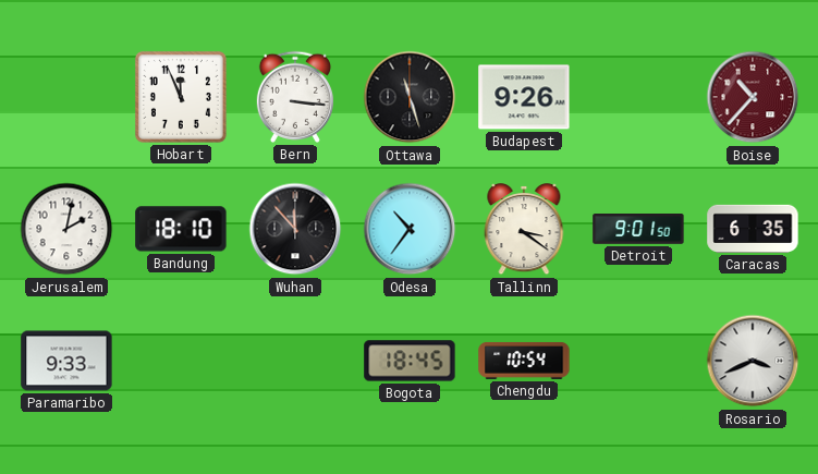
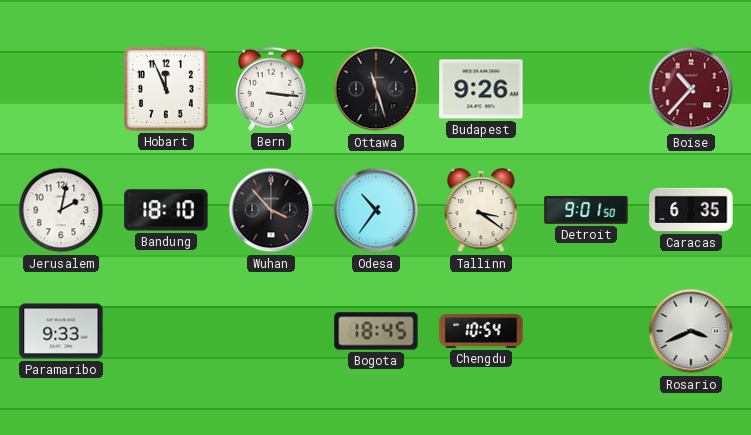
Wuhan: 11:53 -> 3:53 (271, 210)
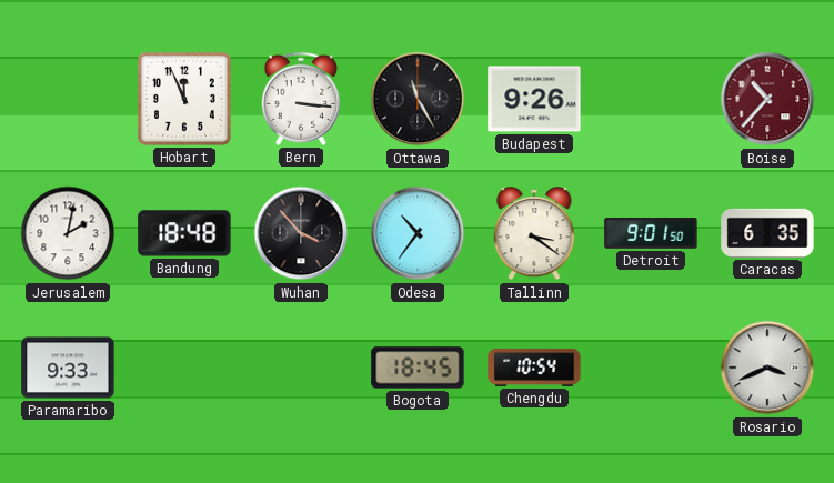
Ottawa: 11:27 -> 11:25 (418, 99)
Bandung: 18:10 -> 18:48 (184, 233)
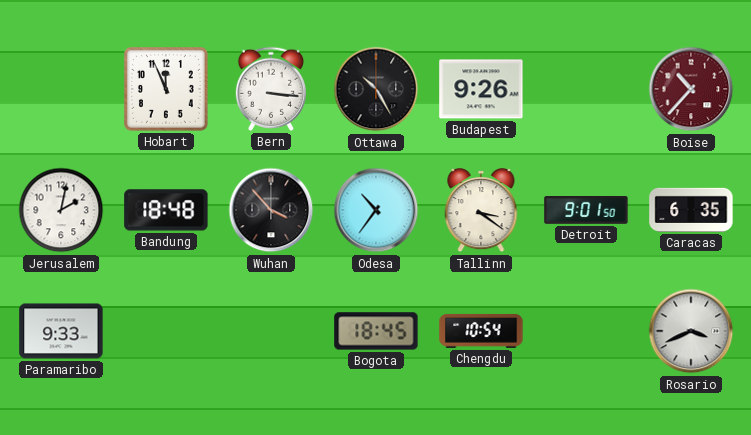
Ottawa: 11:25 -> 10:25 (376, 89)
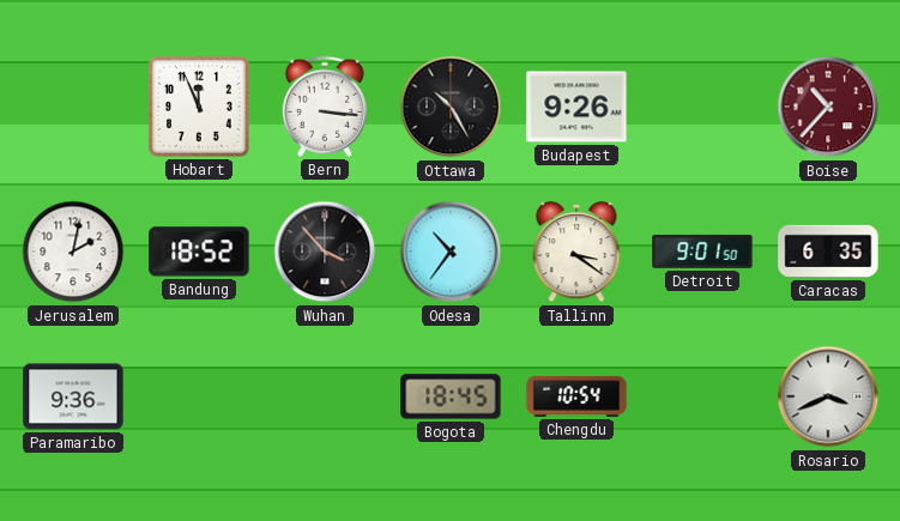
Bandung: 18:48 -> 18:52 (199, 252)
Paramaribo: 9:33 -> 9:36 (73, 396)
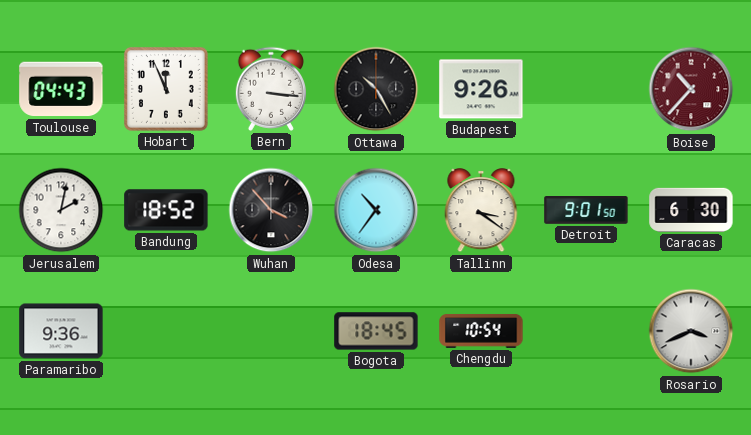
Toulouse: none -> 04:43 (61, 89)
Caracas: 6:35 -> 6:30 (691, 210)
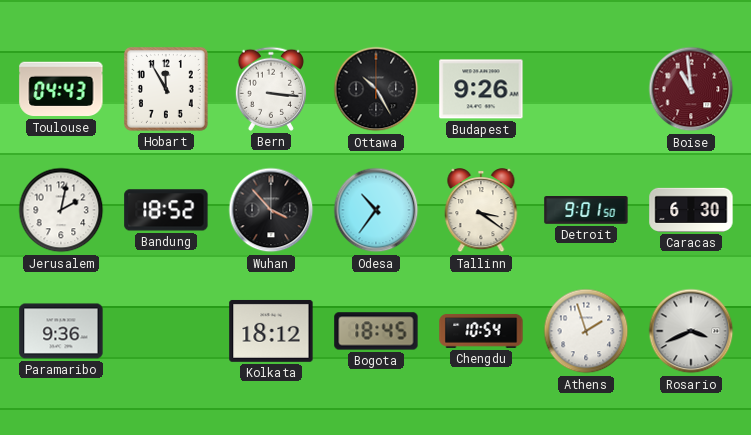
Hobart: 11:56 -> 11:55 (166, 89)
Boise: 10:37 -> 10:59 (691, 89)
Kolkata: none -> 18:12 (271, 331)
Athens: none -> 1:57 (586, 331)
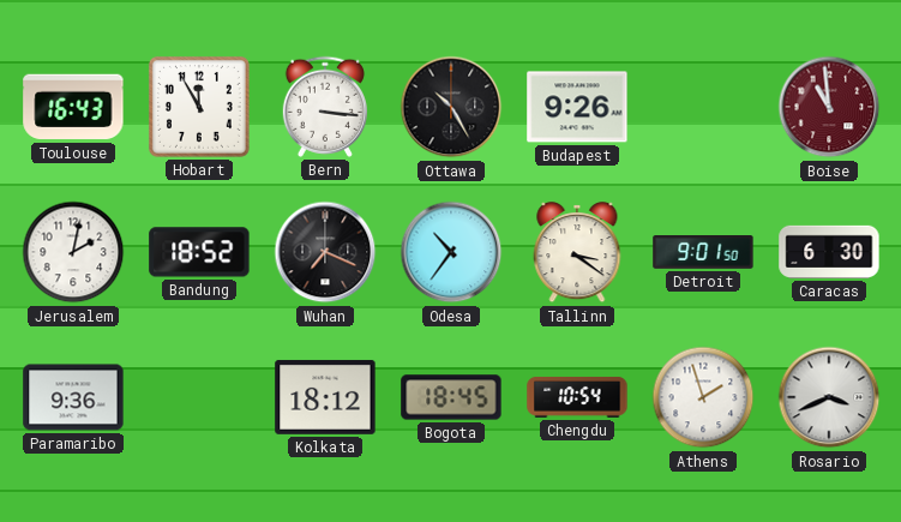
Toulouse: 04:43 -> 16:43 (73, 107)
Wuhan: 3:53 -> 7:19 (325, 252)
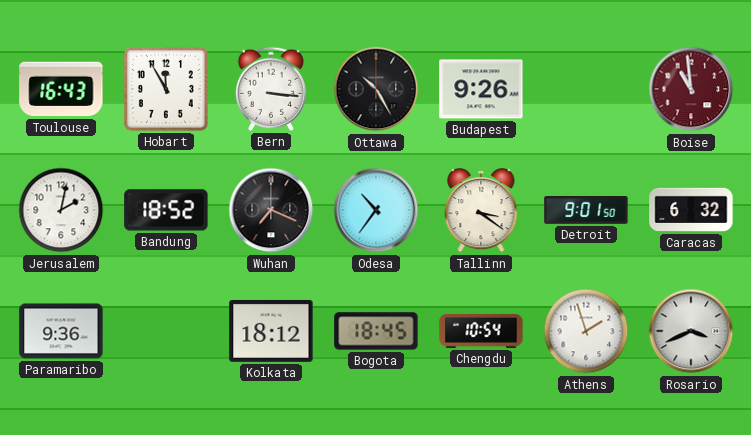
Caracas: 6:30 -> 6:32 (691, 210)
